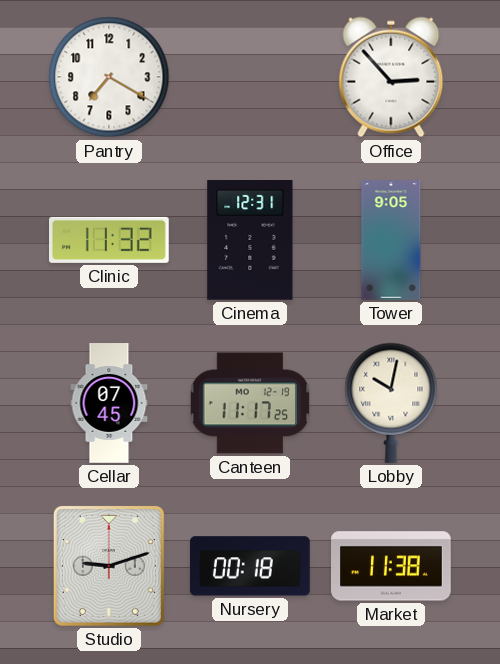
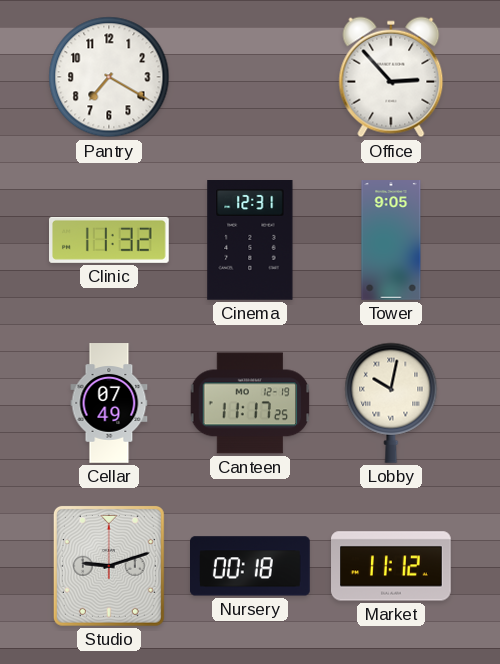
Cellar: 07:45 -> 07:49 (109, 403)
Market: 11:38 -> 11:12 (392, 566)
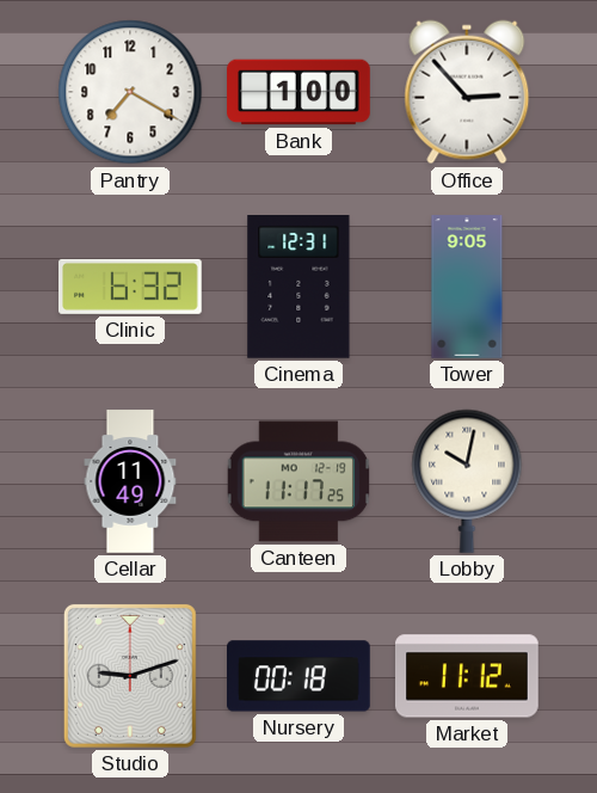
Bank: none -> 1:00 (298, 92)
Clinic: 11:32 -> 6:32 (131, 287)
Cellar: 07:49 -> 11:49 (130, 481)
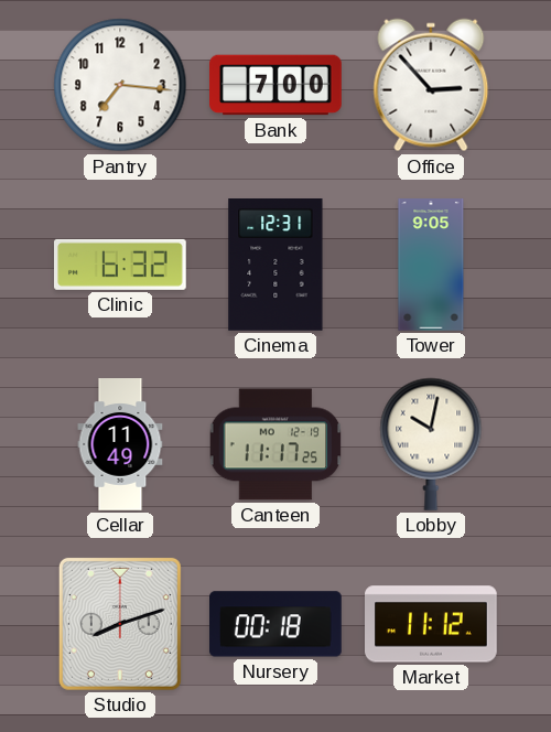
Pantry: 7:20 -> 7:16 (120, 85)
Bank: 1:00 -> 7:00 (275, 85)
Studio: 9:12 -> 8:12 (120, 624)
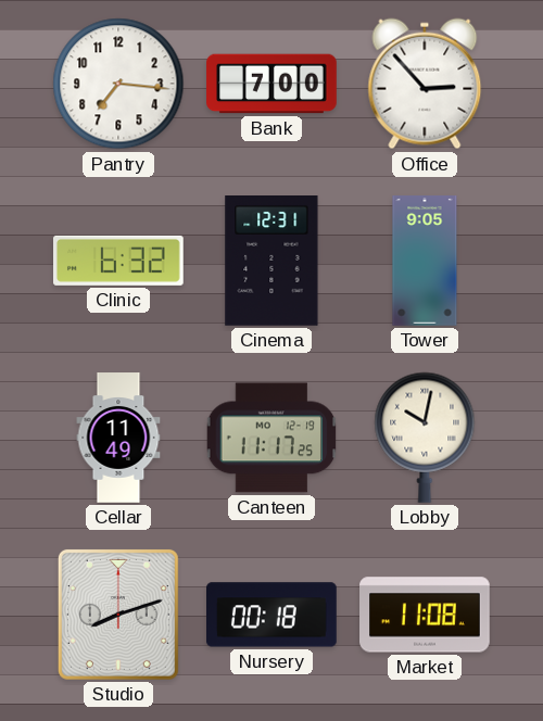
Market: 11:12 -> 11:08 (426, 615)
